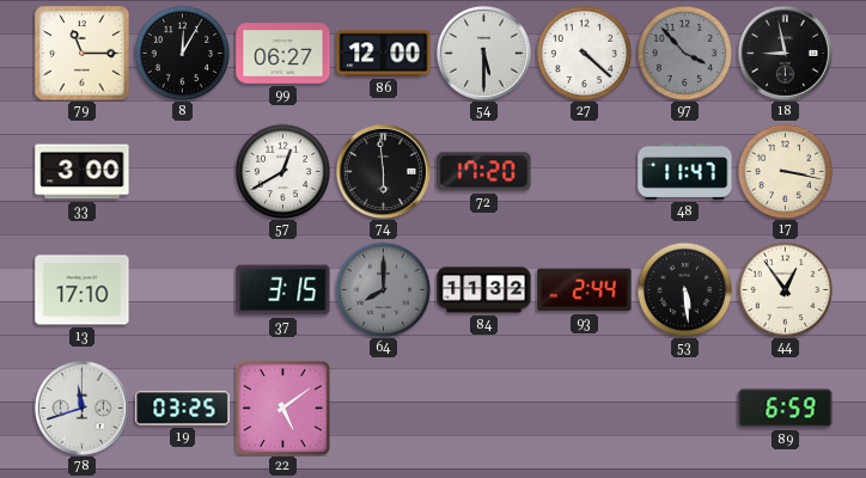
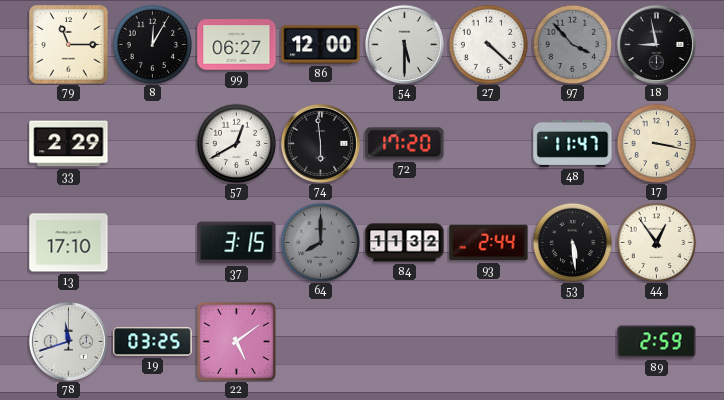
33: 3:00 -> 2:29 (69, 144)
89: 6:59 -> 2:59 (657, 342)
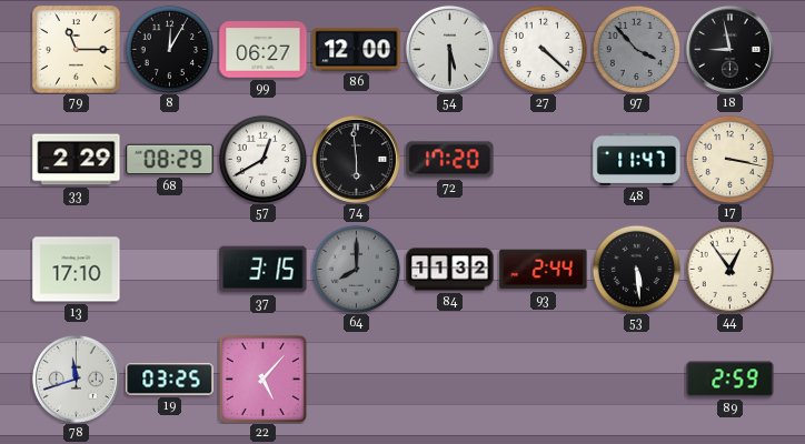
68: none -> 08:29 (170, 160)
22: 5:09 -> 5:07 (262, 379)
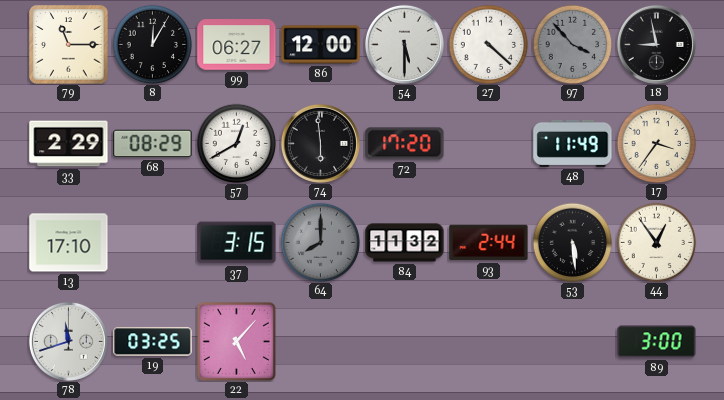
48: 11:47 -> 11:49 (573, 143)
17: 3:17 -> 3:36 (656, 143)
89: 2:59 -> 3:00 (657, 342)
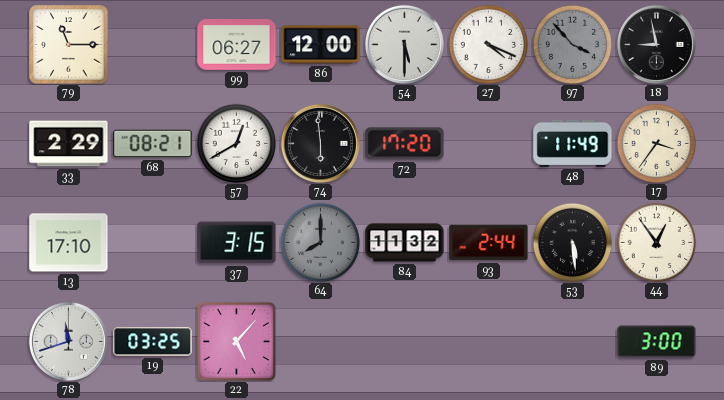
8: 12:05 -> none (152, 44)
27: 4:22 -> 4:19 (488, 44)
68: 08:29 -> 08:21 (153, 144)
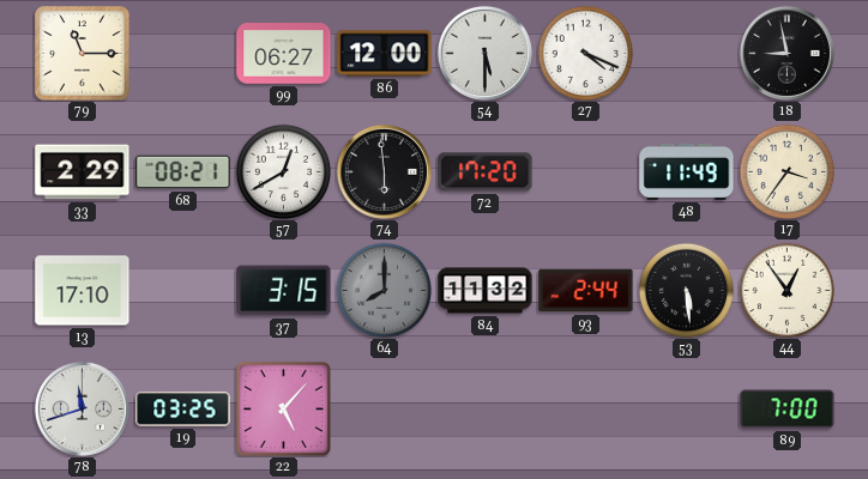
97: 3:53 -> none (572, 44)
89: 3:00 -> 7:00 (788, 410)
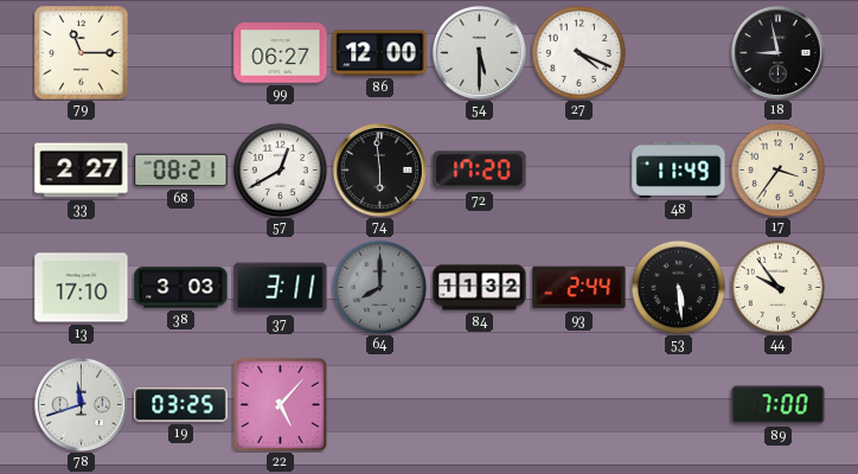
33: 2:29 -> 2:27 (82, 171)
38: none -> 3:03 (181, 288)
37: 3:15 -> 3:11 (281, 288)
44: 12:54 -> 9:54 (777, 287)
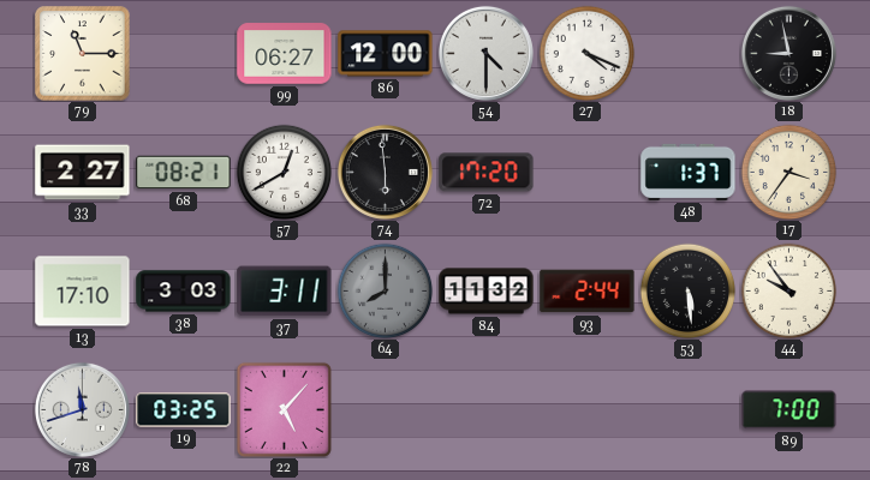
54: 5:30 -> 4:30 (485, 53)
48: 11:49 -> 1:37 (689, 172)
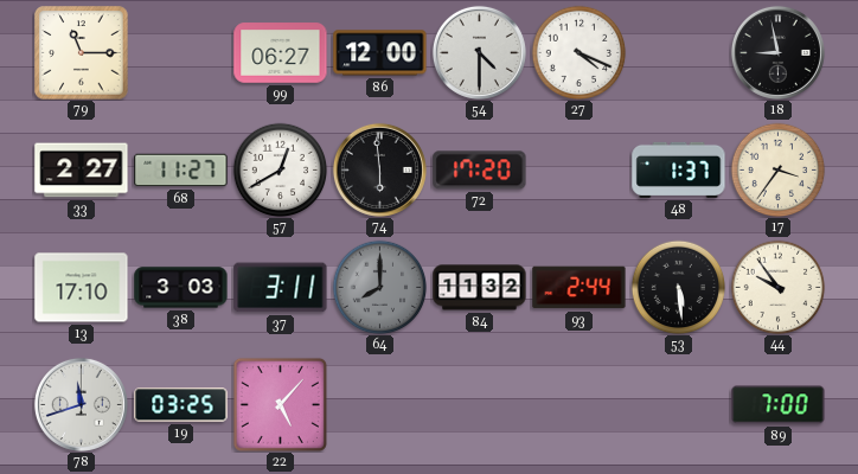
68: 08:21 -> 11:27 (181, 171)
